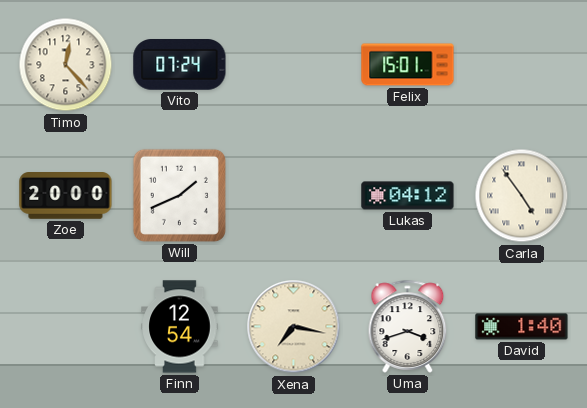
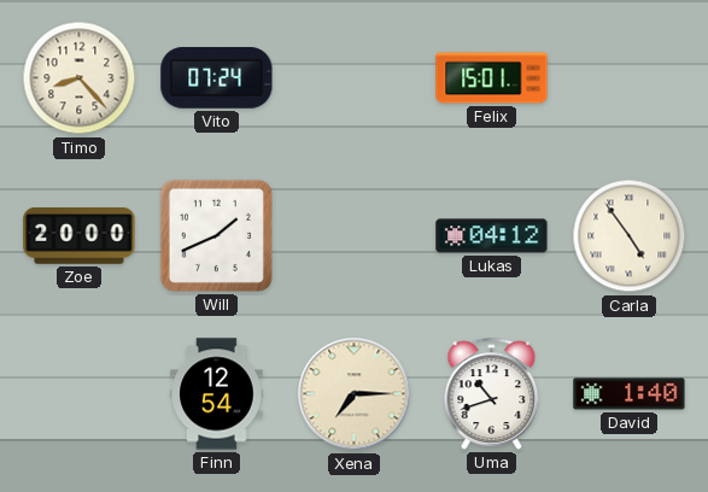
Timo: 12:23 -> 8:23 (80, 78)
Xena: 7:17 -> 7:15 (355, 394)
Uma: 3:42 -> 10:42 (492, 393)
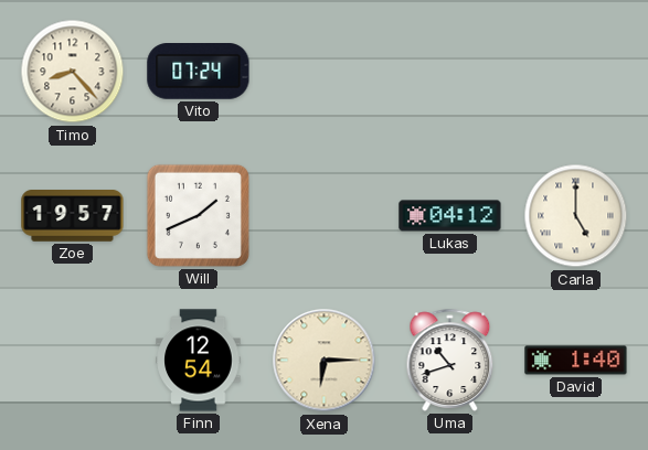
Felix: 15:01 -> none (492, 78)
Zoe: 20:00 -> 19:57 (73, 216)
Carla: 4:54 -> 5:00 (576, 216)
Xena: 7:15 -> 6:15 (325, 361)
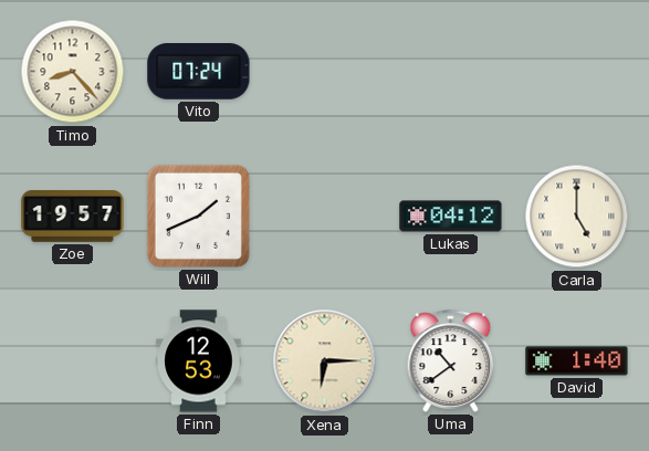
Finn: 12:54 -> 12:53 (199, 361)
Uma: 10:42 -> 10:39 (451, 360)
